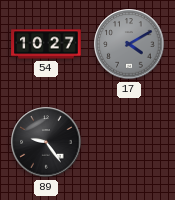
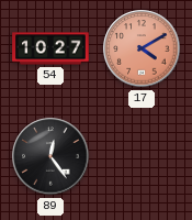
17 dial: grey -> salmon (142, 48)
89: 9:24 -> 12:24 (50, 156)
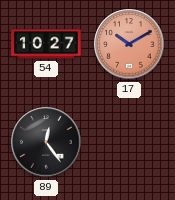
17: 4:10 -> 10:10 (129, 44)
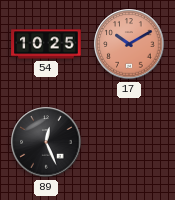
54: 10:27 -> 10:25 (46, 44)
89: 12:24 -> 12:26 (46, 142)
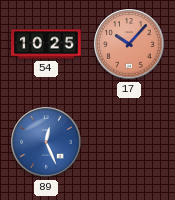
17: 10:10 -> 10:07 (129, 44)
89 dial: black -> blue (46, 142)
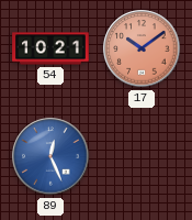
54: 10:25 -> 10:21 (50, 48)
17: 10:07 -> 10:09 (142, 48)
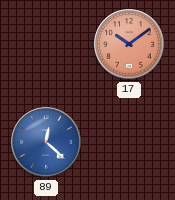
54: 10:21 -> none (50, 48)
89: 12:26 -> 12:22 (46, 142)
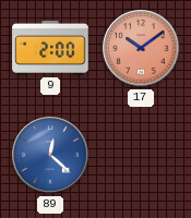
9: none -> 2:00 (50, 48)
